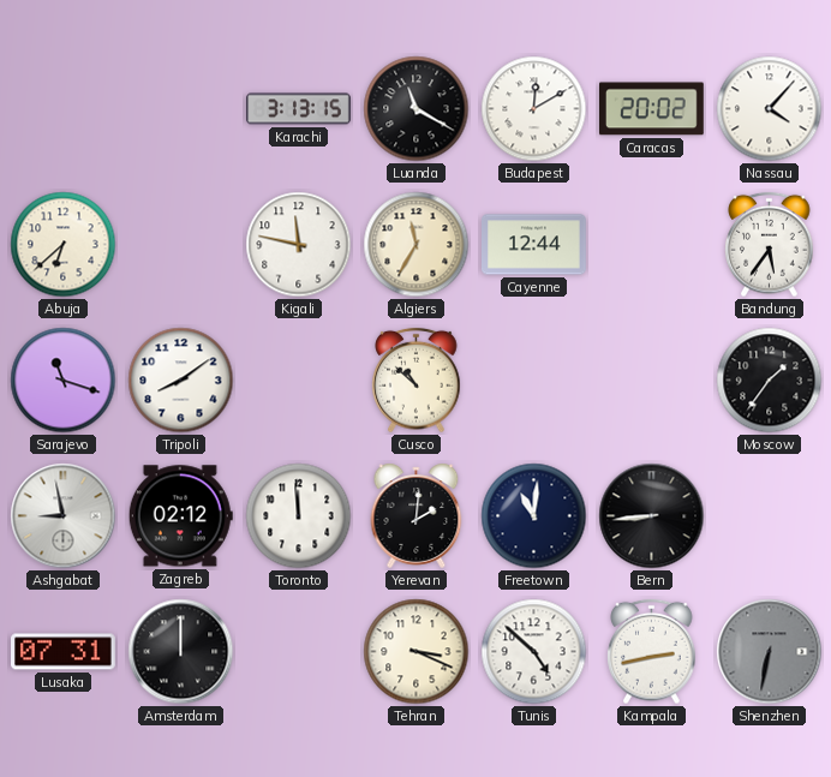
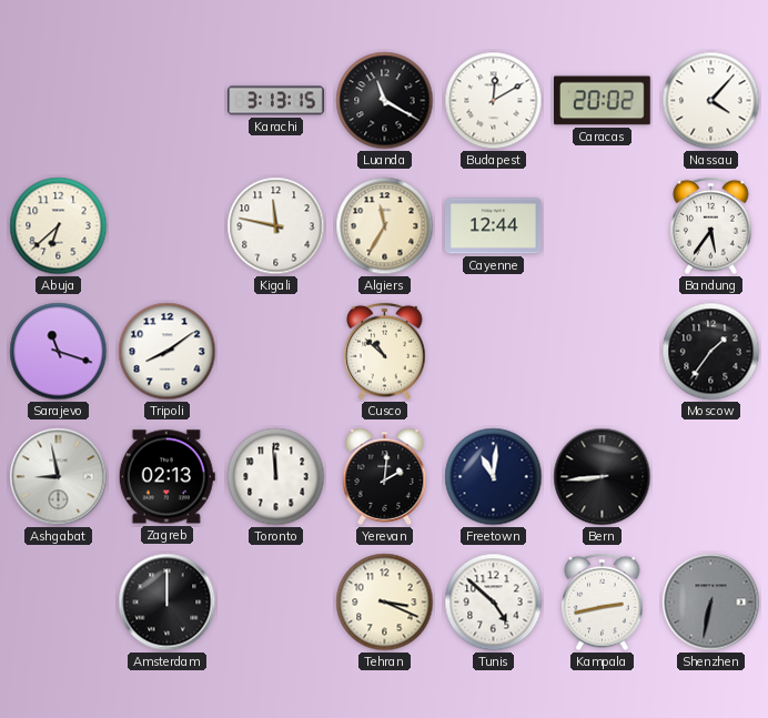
Zagreb: 02:12 -> 02:13 (166, 477)
Lusaka: 07:31 -> none (64, 652)
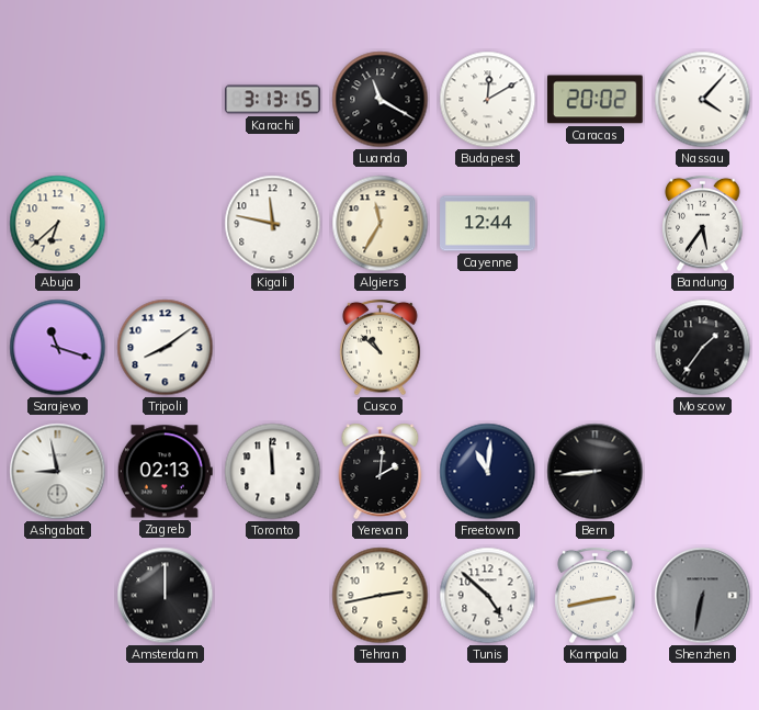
Tehran: 3:19 -> 2:43 (381, 596)
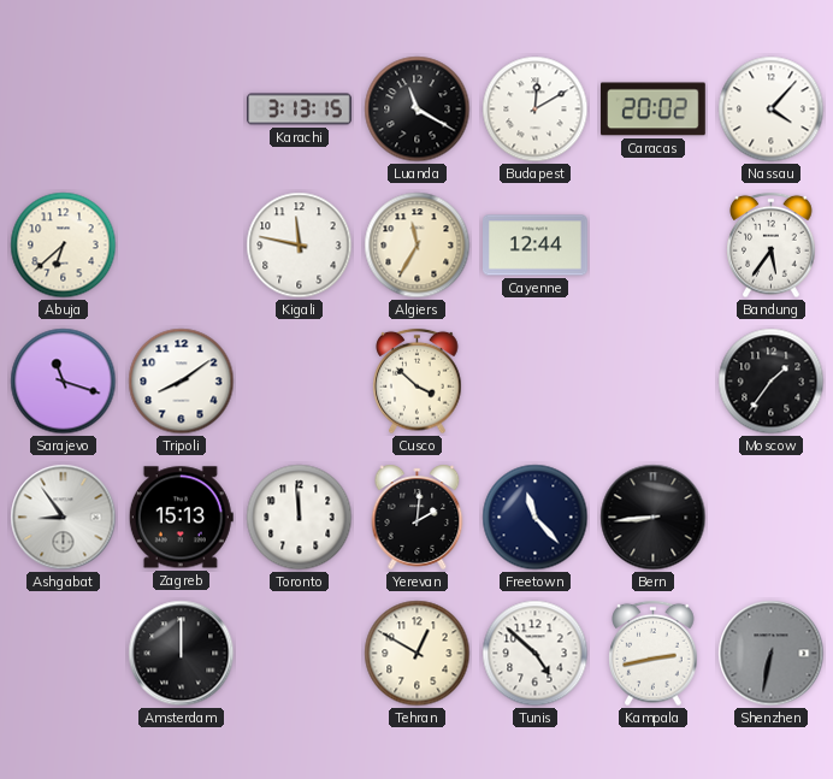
Cusco: 10:52 -> 3:52 (418, 382)
Ashgabat: 8:58 -> 8:54 (64, 518)
Zagreb: 02:13 -> 15:13 (181, 518)
Freetown: 11:01 -> 11:23 (536, 518)
Tehran: 2:43 -> 12:50 (418, 654)
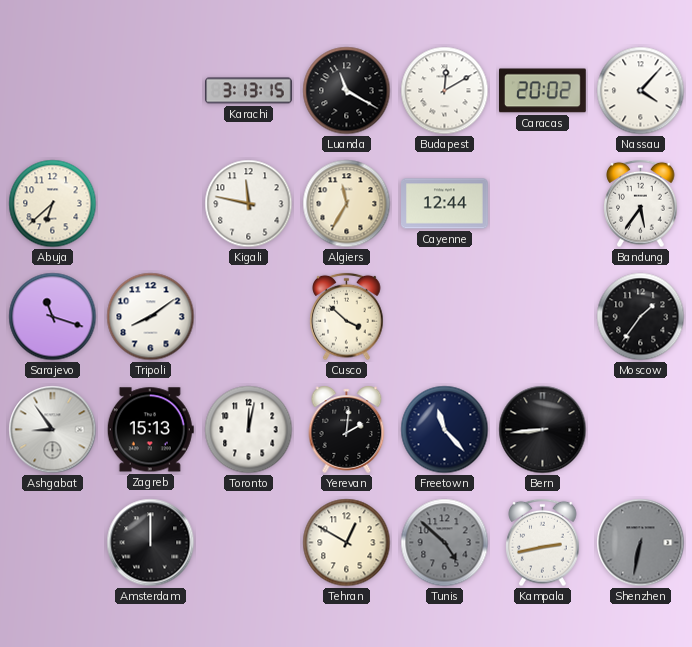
Toronto: 11:59 -> 12:02 (249, 430)
Tunis dial: white -> grey (445, 543)
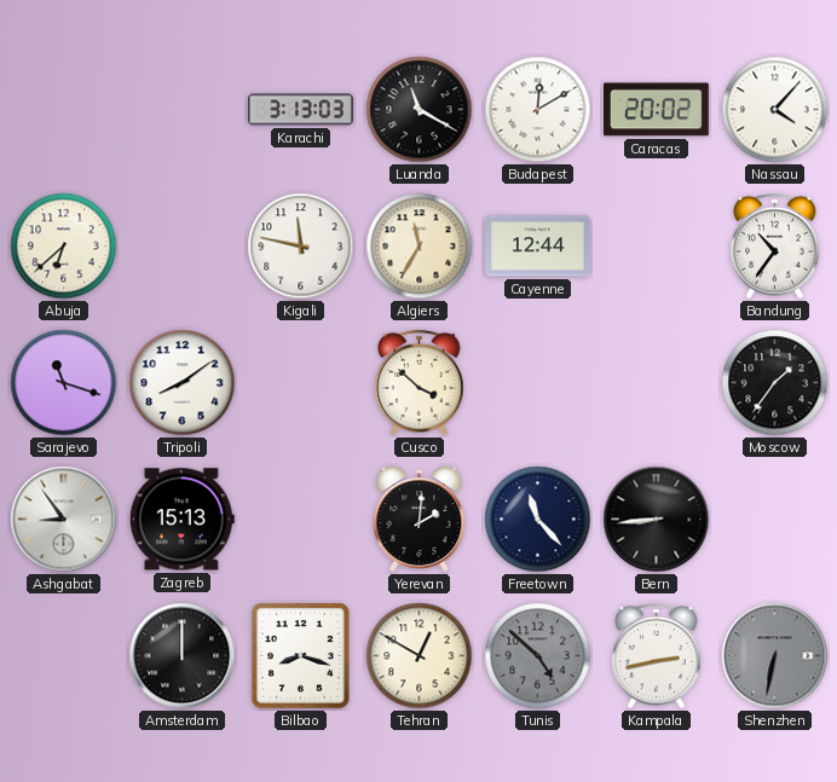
Karachi: 3:13:15 -> 3:13:03 (301, 110)
Bandung: 5:36 -> 10:36 (775, 247)
Toronto: 12:02 -> none (249, 430)
Bilbao: none -> 8:18 (300, 655)
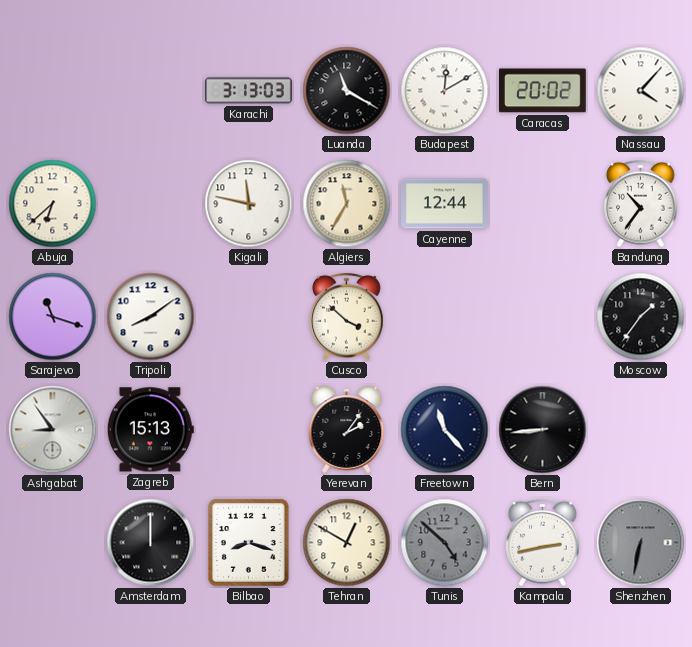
Yerevan: 2:01 -> 2:06 (347, 429)
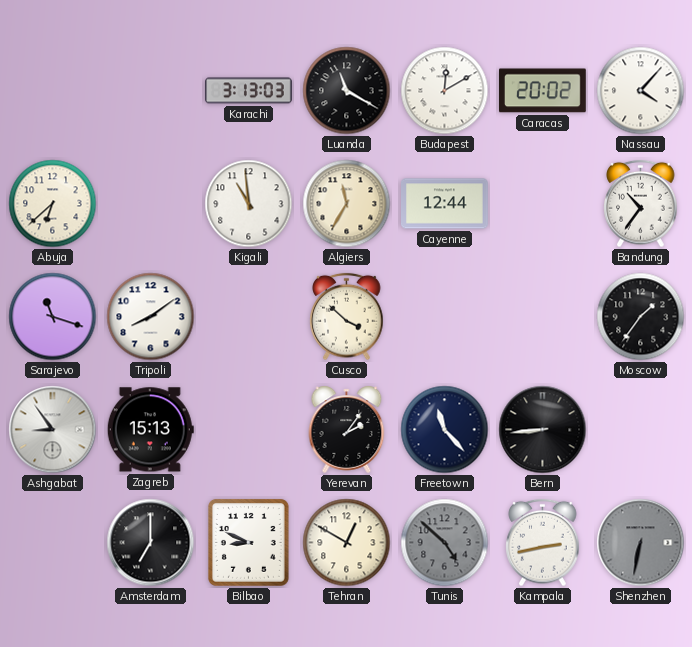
Kigali: 11:47 -> 10:59 (249, 204)
Amsterdam: 12:00 -> 7:00 (151, 543)
Bilbao: 8:18 -> 8:49 (248, 542)
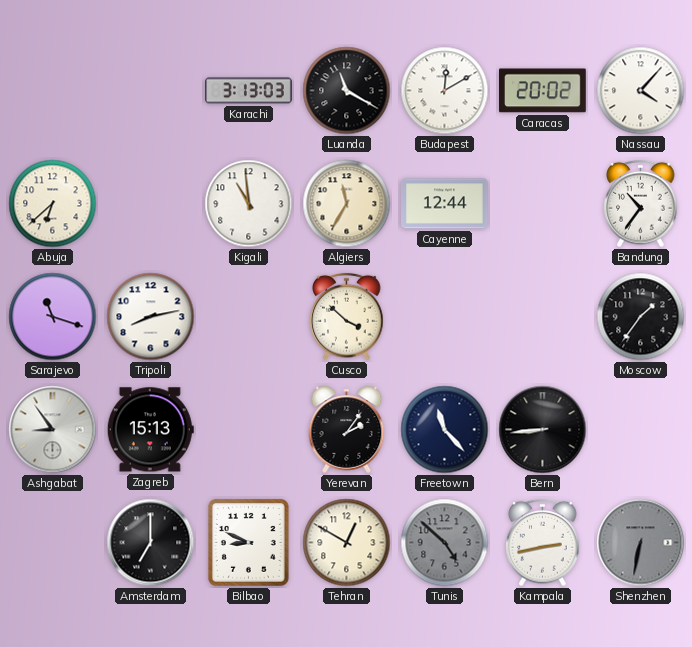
Tripoli: 8:09 -> 8:13 (151, 317)
